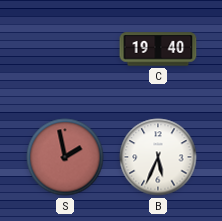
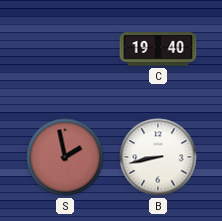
B: 5:34 -> 8:43 (158, 157)
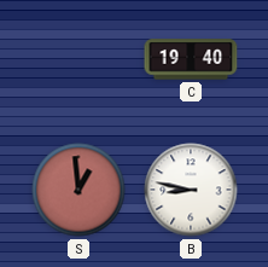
S: 1:58 -> 12:59 (78, 190)
B: 8:43 -> 8:47 (191, 190)
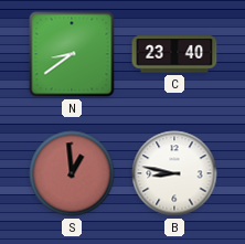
N: none -> 8:39 (72, 54)
C: 19:40 -> 23:40 (174, 54)
